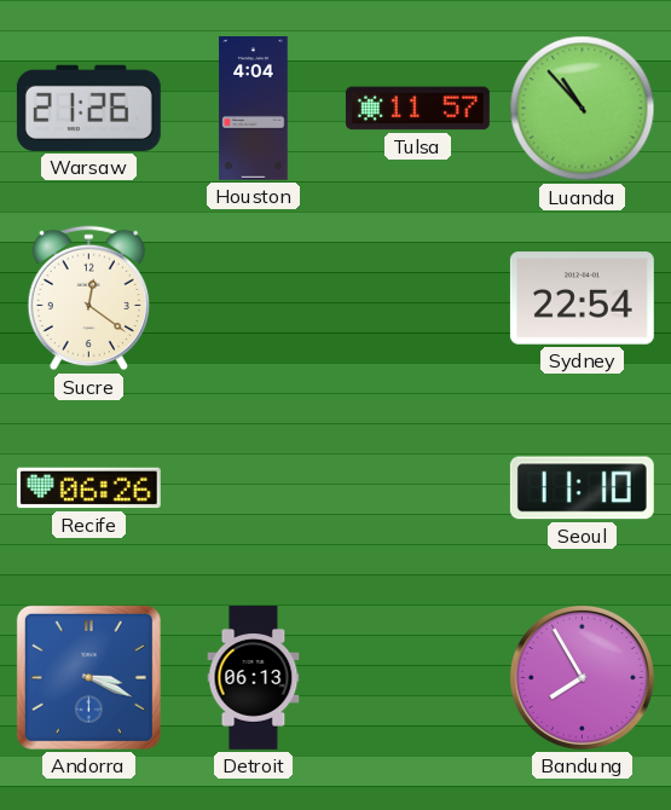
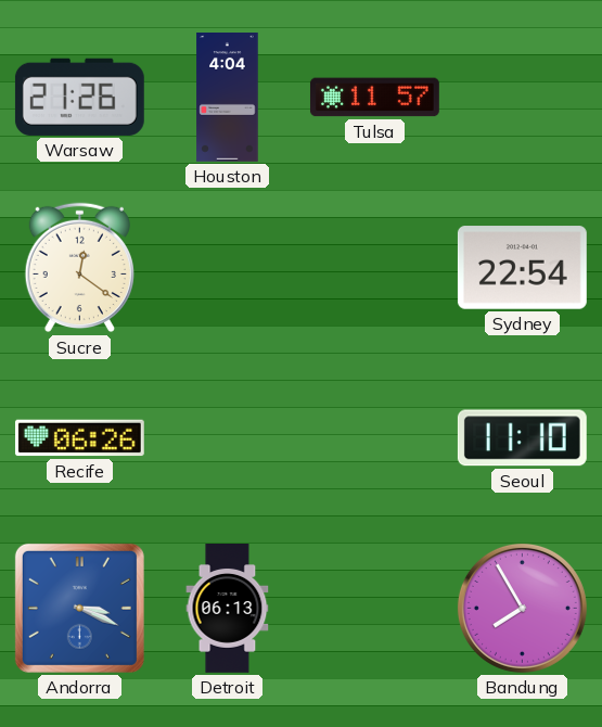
Luanda: 10:53 -> none (583, 109)
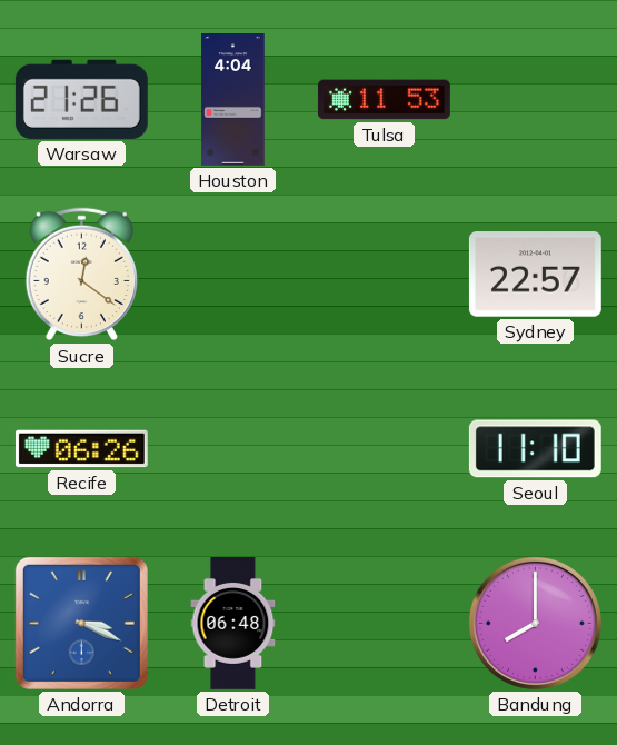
Tulsa: 11:57 -> 11:53 (384, 100)
Sydney: 22:54 -> 22:57 (535, 275)
Detroit: 06:13 -> 06:48 (233, 624)
Bandung: 7:55 -> 8:00 (535, 623)
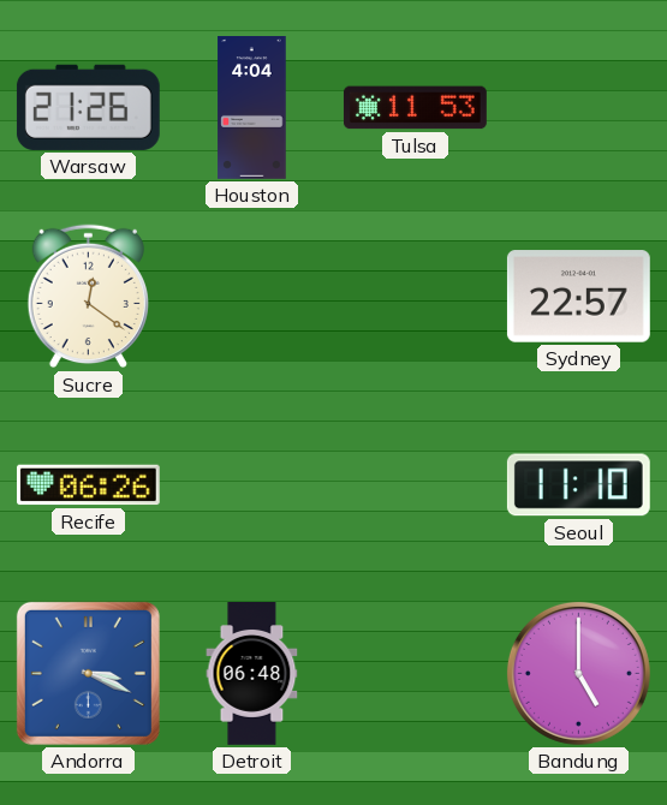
Bandung: 8:00 -> 5:00 (578, 673)
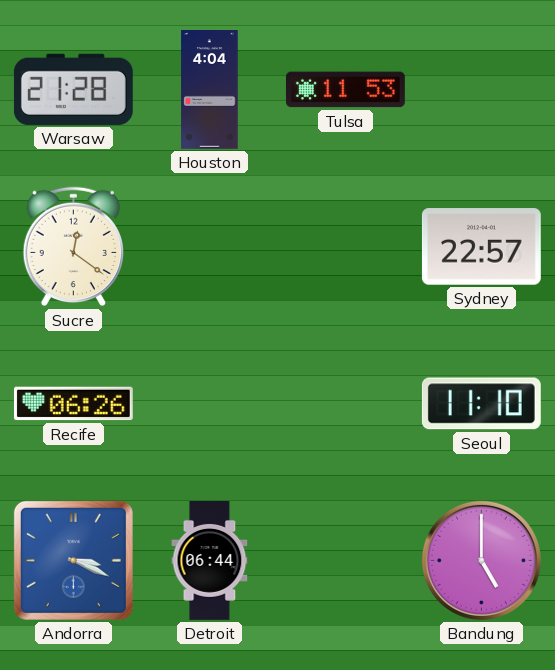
Warsaw: 21:26 -> 21:28 (73, 89)
Detroit: 06:48 -> 06:44 (210, 561)
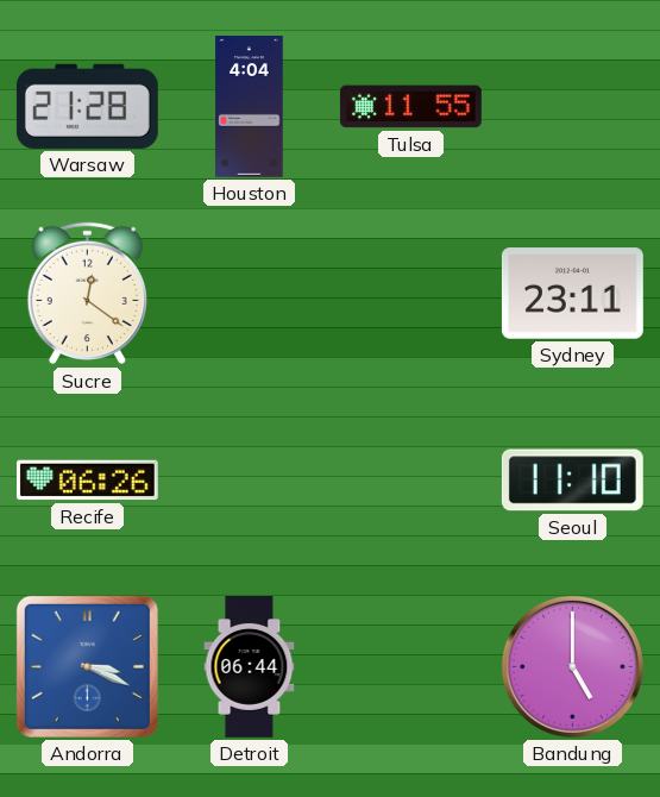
Tulsa: 11:53 -> 11:55 (410, 107)
Sydney: 22:57 -> 23:11 (572, 294)
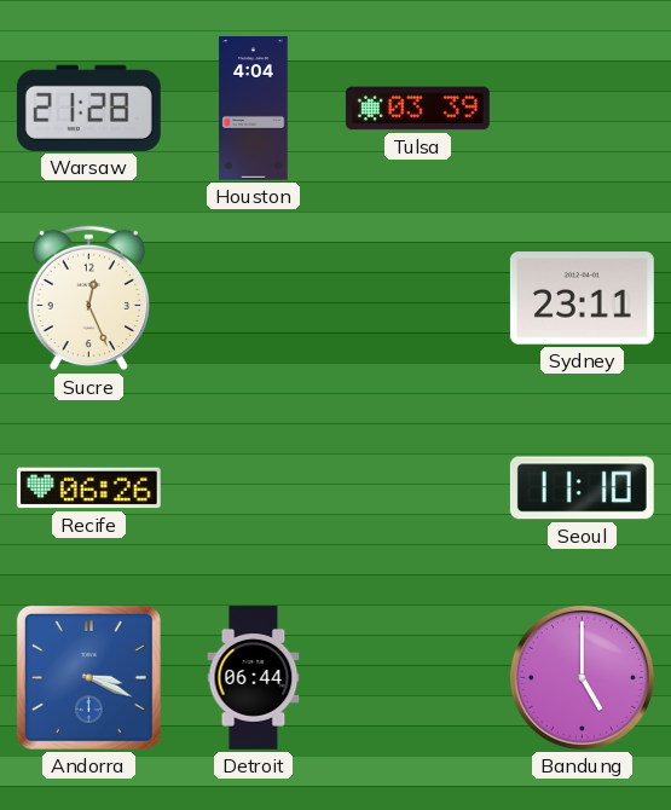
Tulsa: 11:55 -> 03:39 (417, 109)
Sucre: 12:21 -> 12:26 (88, 299)
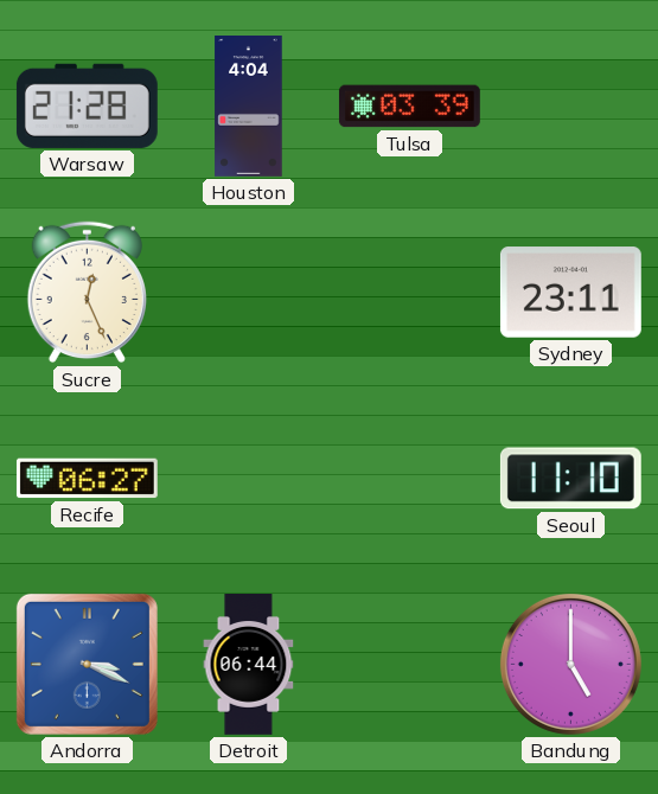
Recife: 06:26 -> 06:27 (87, 479)
